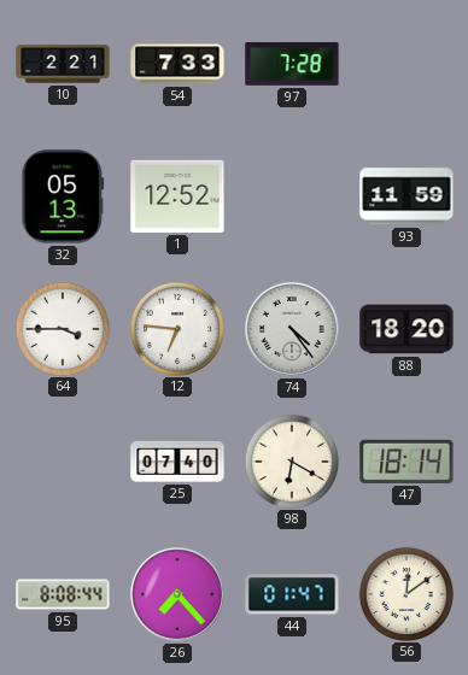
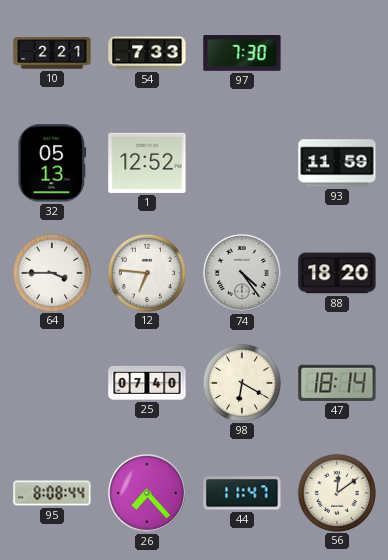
97: 7:28 -> 7:30 (242, 53)
44: 01:47 -> 11:47 (242, 493)
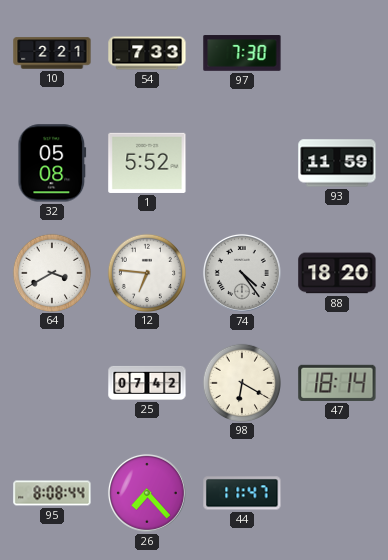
32: 05:13 -> 05:08 (52, 163)
1: 12:52 -> 5:52 (147, 163)
64: 3:45 -> 3:40 (51, 272)
25: 07:40 -> 07:42 (147, 383)
56: 12:09 -> none (336, 492)
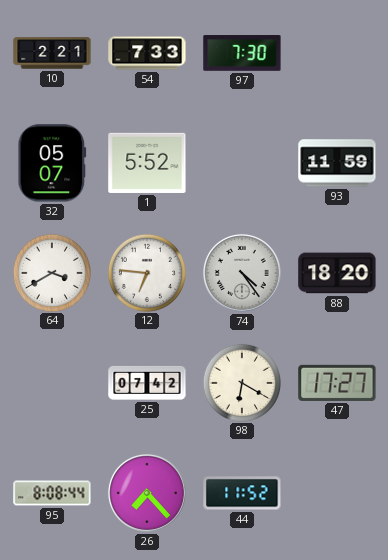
32: 05:08 -> 05:07 (52, 163)
47: 18:14 -> 17:27 (337, 383)
44: 11:47 -> 11:52 (242, 493)
